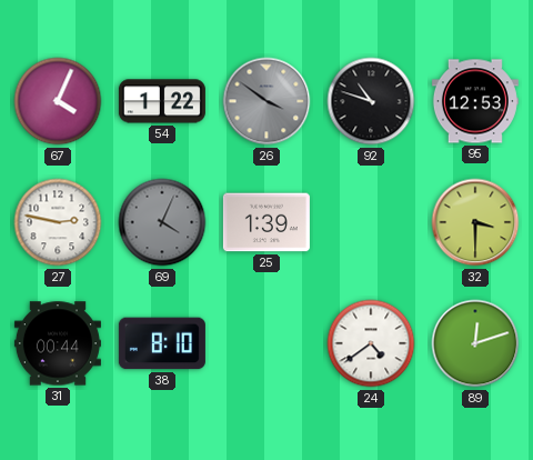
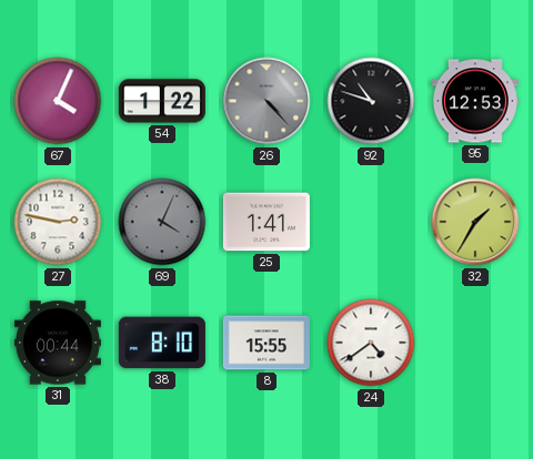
26: 3:51 -> 4:23 (266, 101)
25: 1:39 -> 1:41 (266, 222)
32: 3:30 -> 1:35 (475, 222)
8: none -> 15:55 (266, 343)
89: 12:12 -> none (475, 343)
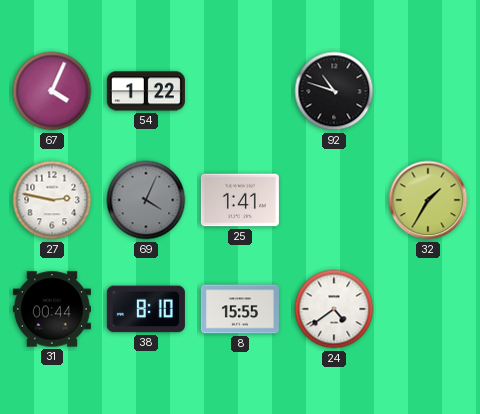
26: 4:23 -> none (266, 101)
95: 12:53 -> none (475, 101)
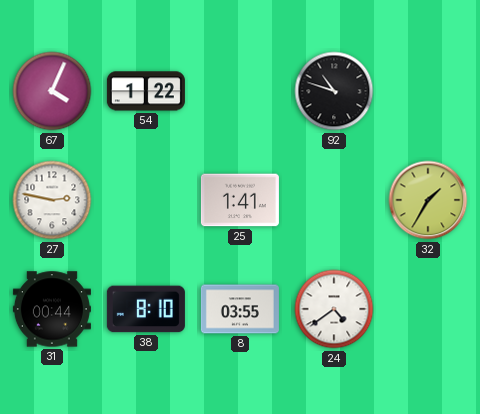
69: 4:04 -> none (146, 200)
8: 15:55 -> 03:55 (240, 309)
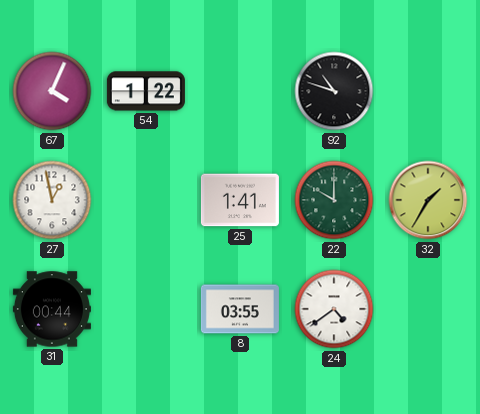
27: 2:47 -> 12:58 (52, 200)
22: none -> 10:00 (334, 200)
38: 8:10 -> none (146, 309)
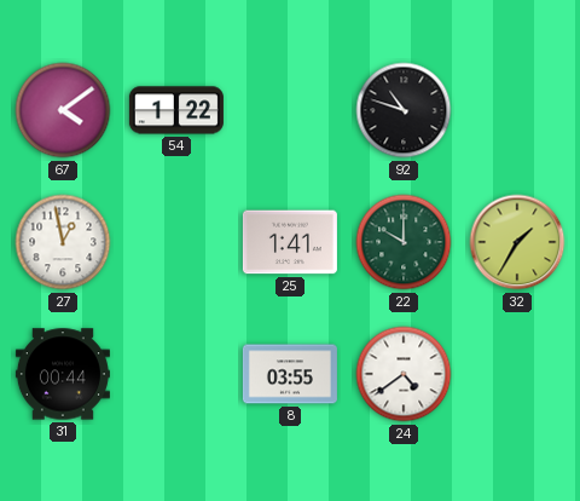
67: 4:04 -> 4:09 (63, 110)
